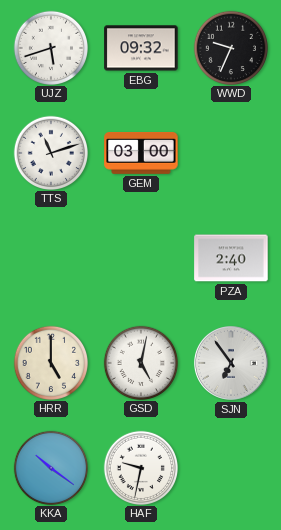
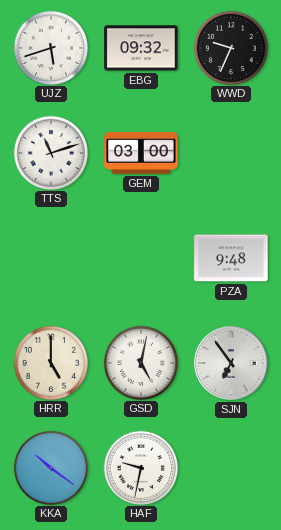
PZA: 2:40 -> 9:48 (231, 258)
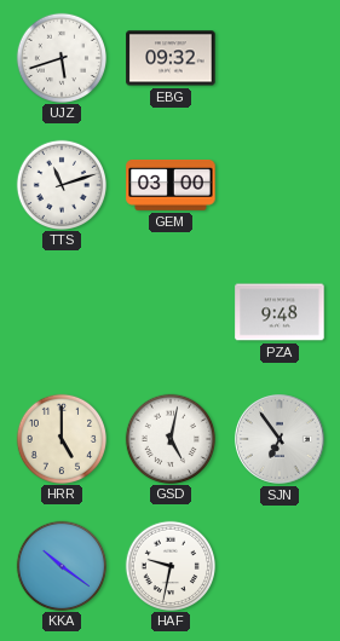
WWD: 9:34 -> none (230, 47)
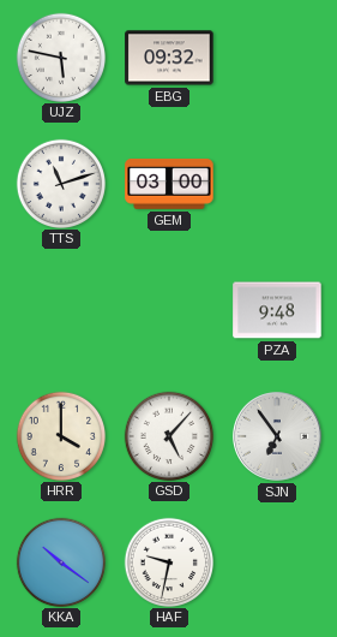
UJZ: 5:42 -> 5:47 (60, 56)
HRR: 5:00 -> 4:00 (60, 435)
GSD: 5:02 -> 5:07 (168, 435)
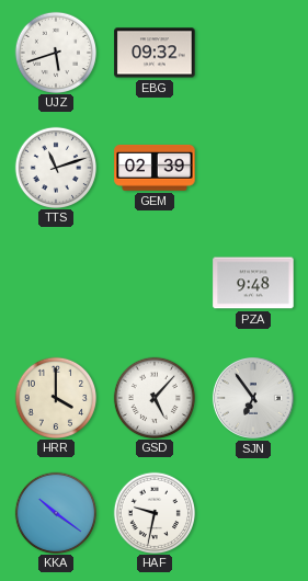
UJZ: 5:47 -> 5:42 (55, 52)
GEM: 03:00 -> 02:39 (155, 169)
